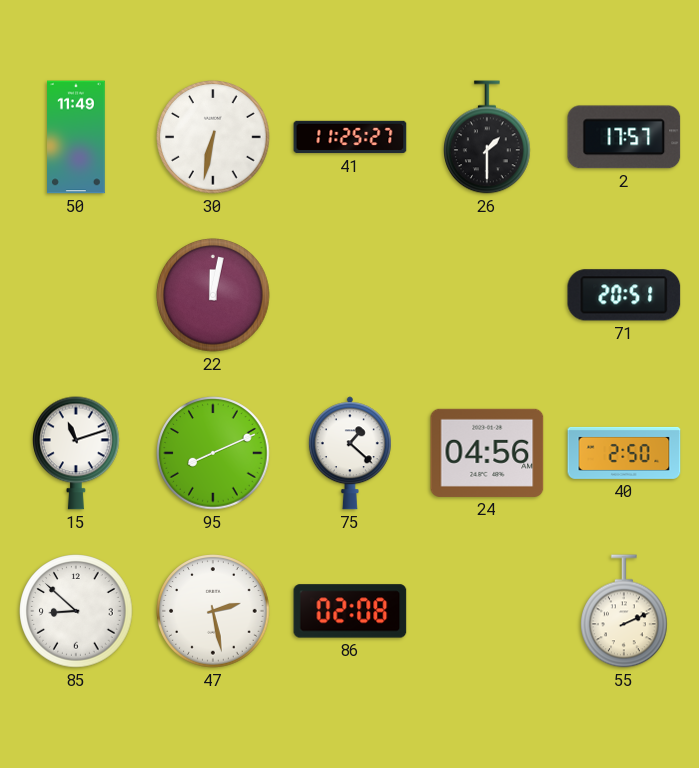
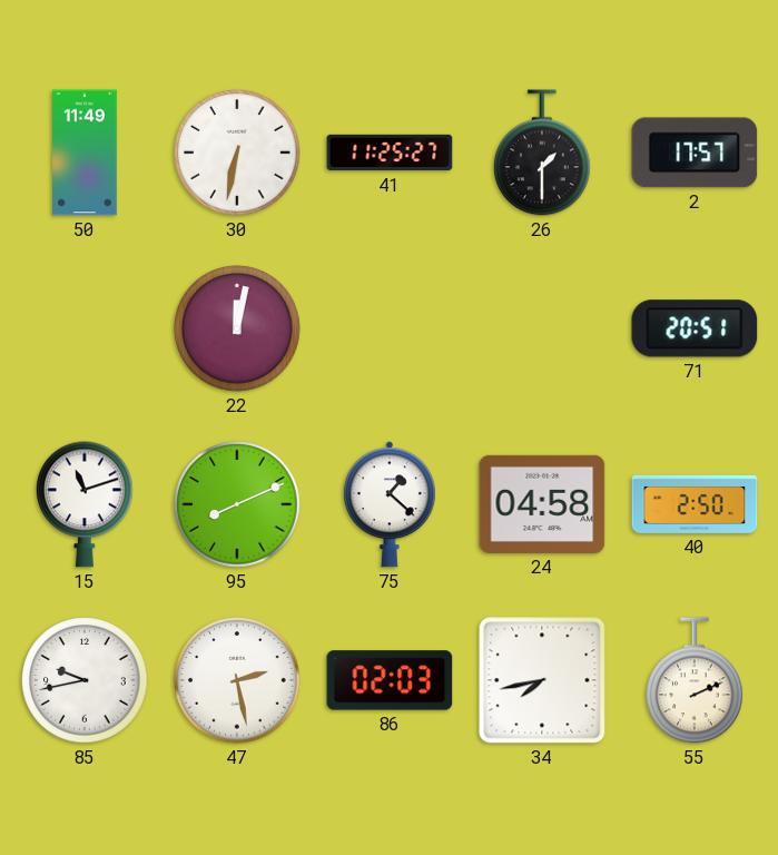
24: 04:56 -> 04:58 (542, 504)
85: 8:52 -> 9:43 (85, 680)
86: 02:08 -> 02:03 (390, 680)
34: none -> 7:43 (542, 680)
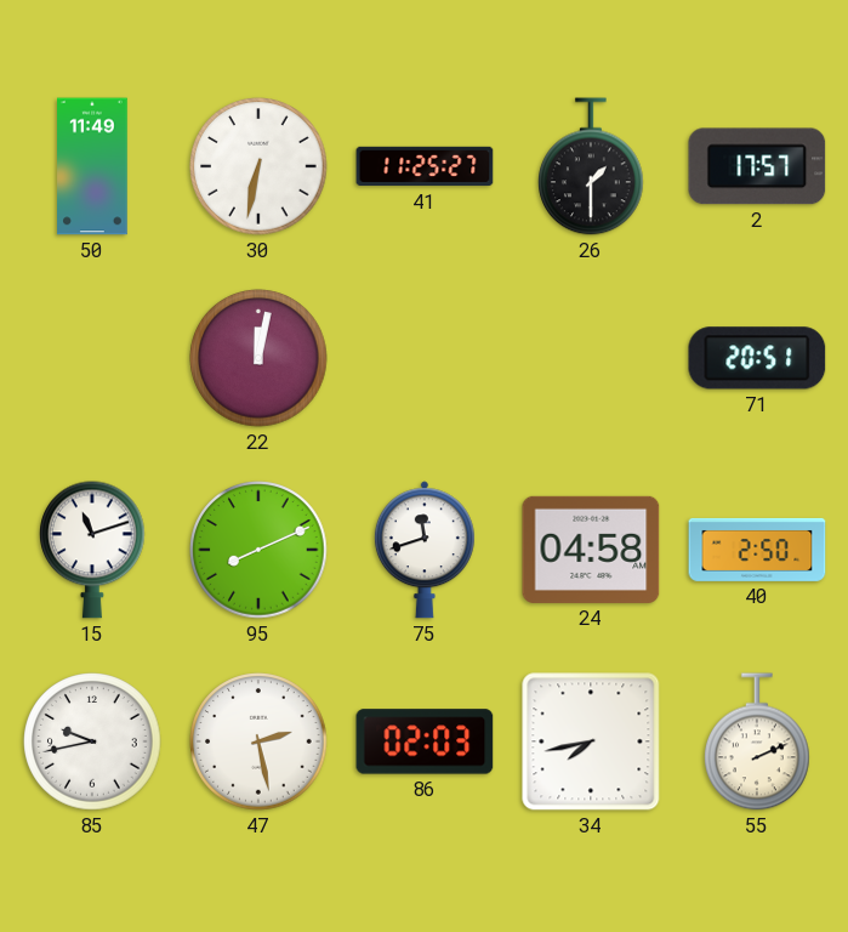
75: 1:22 -> 11:42 (425, 550)
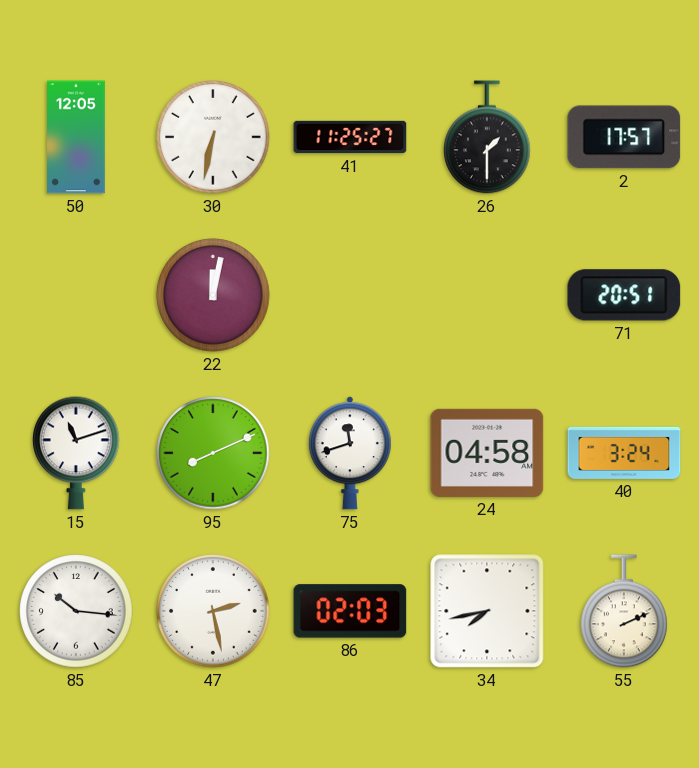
50: 11:49 -> 12:05 (76, 137)
40: 2:50 -> 3:24 (624, 453)
85: 9:43 -> 10:16 (76, 611)
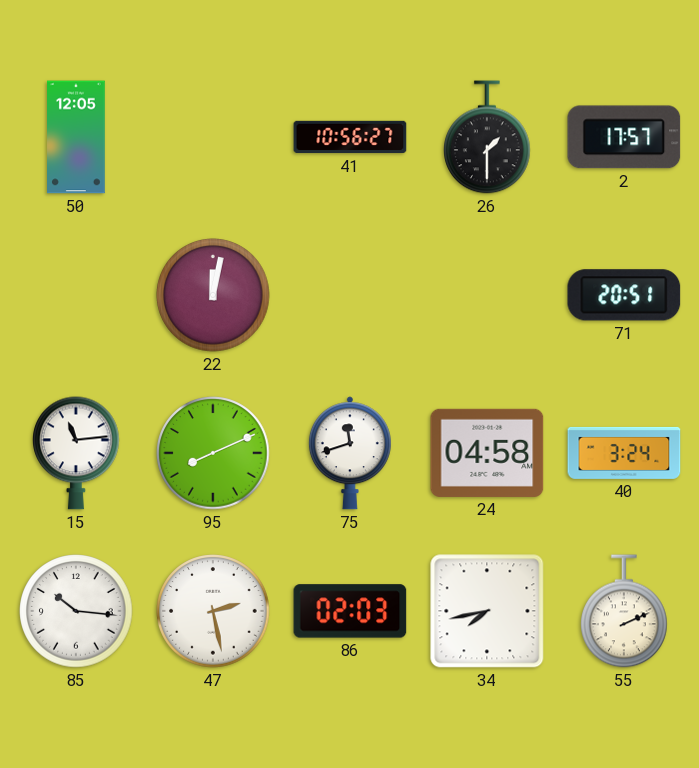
30: 6:32 -> none (213, 137)
41: 11:25 -> 10:56 (350, 137)
15: 11:12 -> 11:14 (77, 453)
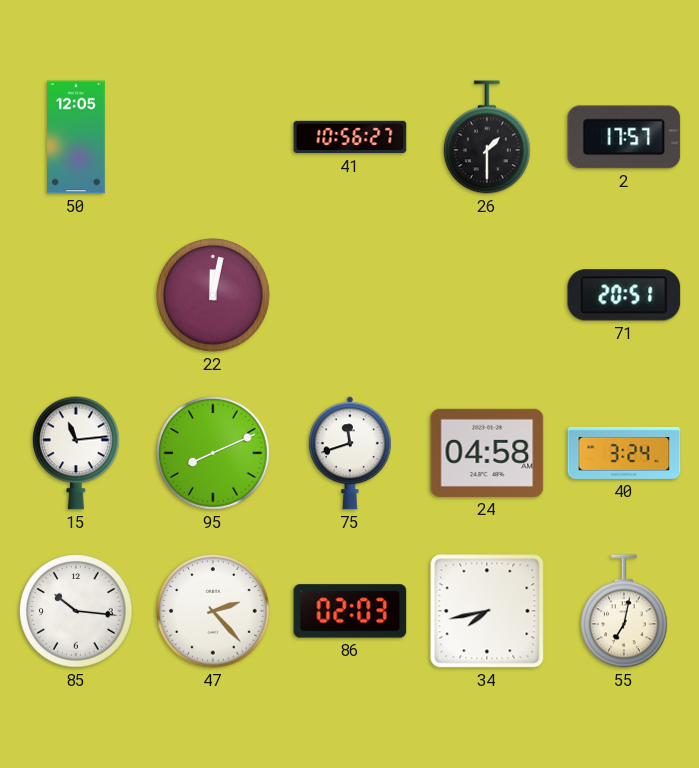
47: 2:28 -> 2:23 (213, 611)
55: 2:11 -> 7:02 (625, 611)
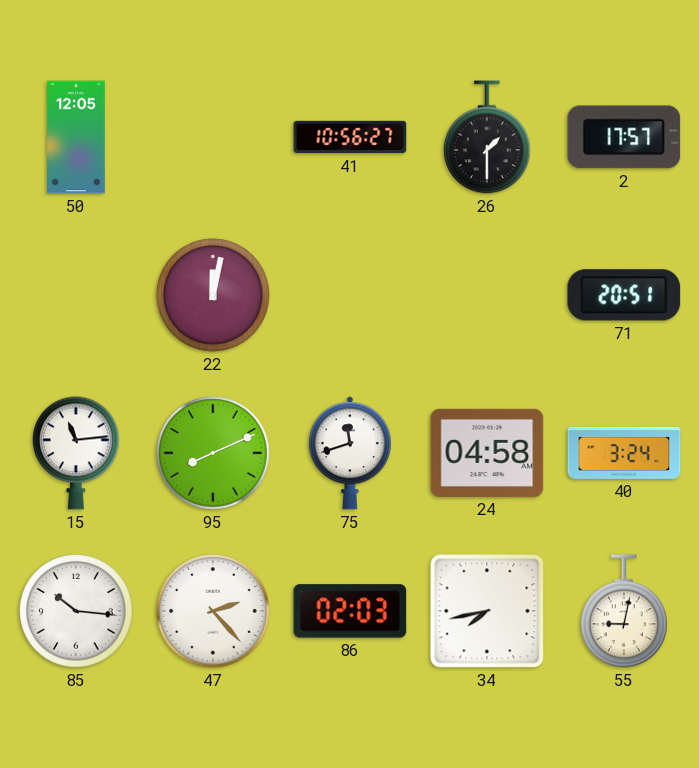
55: 7:02 -> 9:02 (625, 611)
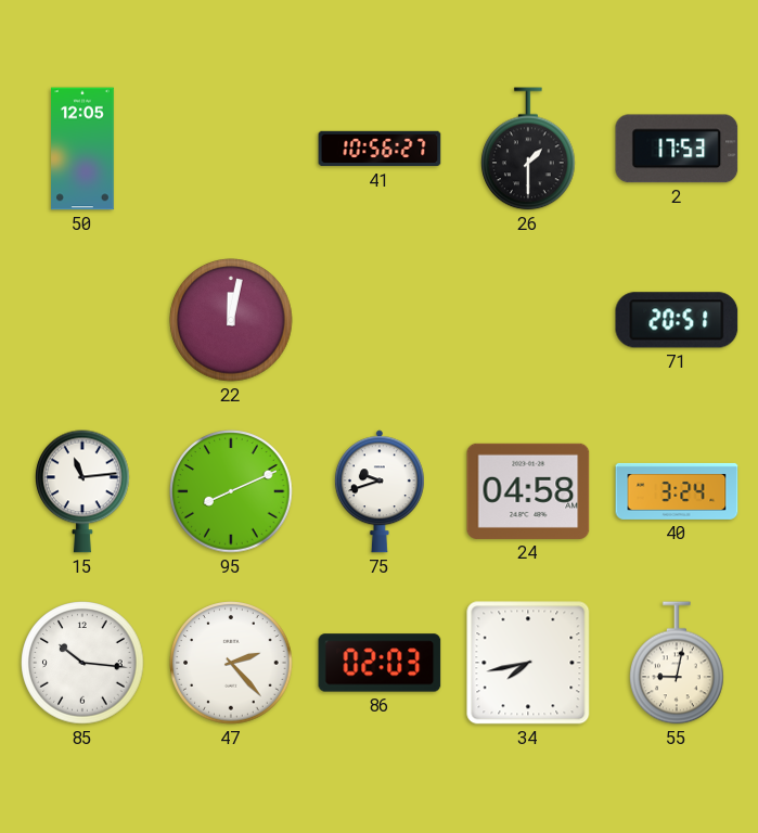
2: 17:57 -> 17:53 (677, 149)
75: 11:42 -> 9:42 (380, 491)
